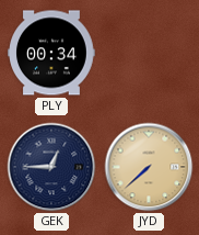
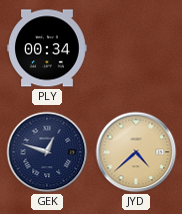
GEK: 12:45 -> 12:48 (47, 152)
JYD: 7:38 -> 4:38 (136, 152)
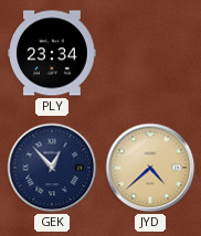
PLY: 00:34 -> 23:34 (52, 53)
GEK: 12:48 -> 12:53 (52, 168)
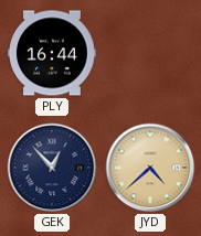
PLY: 23:34 -> 16:44 (52, 53)
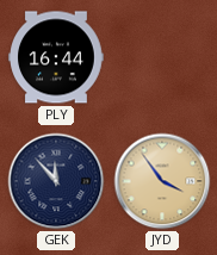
GEK: 12:53 -> 11:53 (56, 181)
JYD: 4:38 -> 3:54 (162, 181)
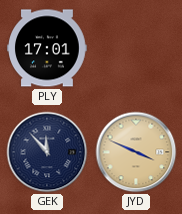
PLY: 16:44 -> 17:01 (47, 48)
JYD: 3:54 -> 3:49 (136, 152)
